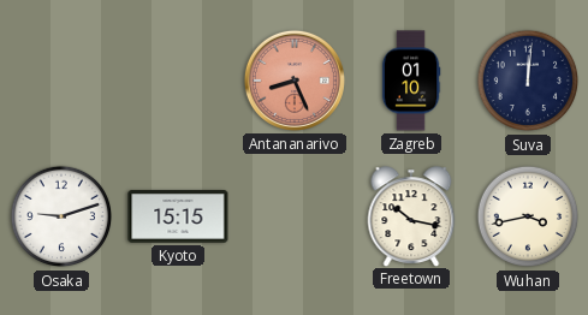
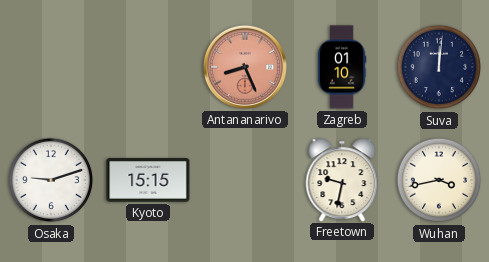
Freetown: 10:17 -> 9:32 (342, 180)
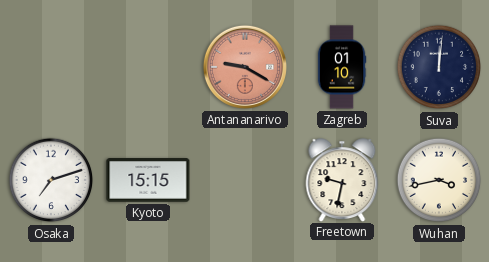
Antananarivo: 8:26 -> 9:20 (245, 67)
Osaka: 9:12 -> 7:12 (51, 180)
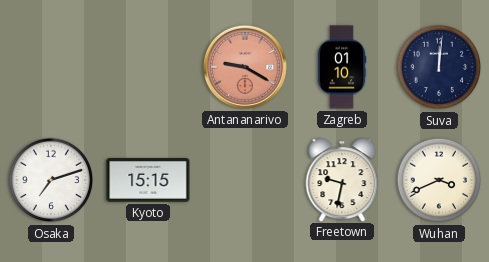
Wuhan: 3:43 -> 3:41 (439, 180)
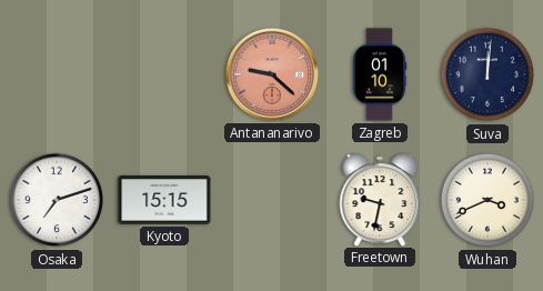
Antananarivo: 9:20 -> 9:22 (272, 74)
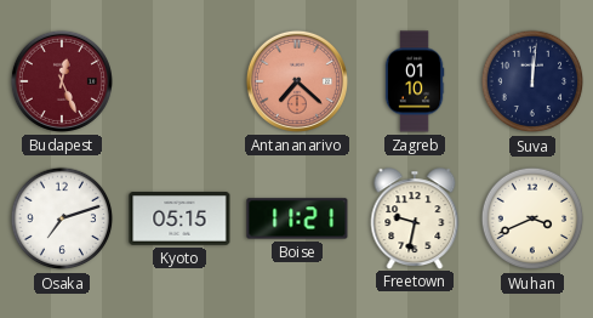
Budapest: none -> 12:26 (62, 81)
Antananarivo: 9:22 -> 7:22 (297, 81)
Kyoto: 15:15 -> 05:15 (179, 218)
Boise: none -> 11:21 (297, 218)
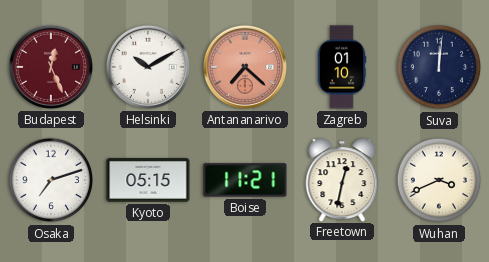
Helsinki: none -> 10:10 (148, 67)
Freetown: 9:32 -> 12:32 (342, 180)
